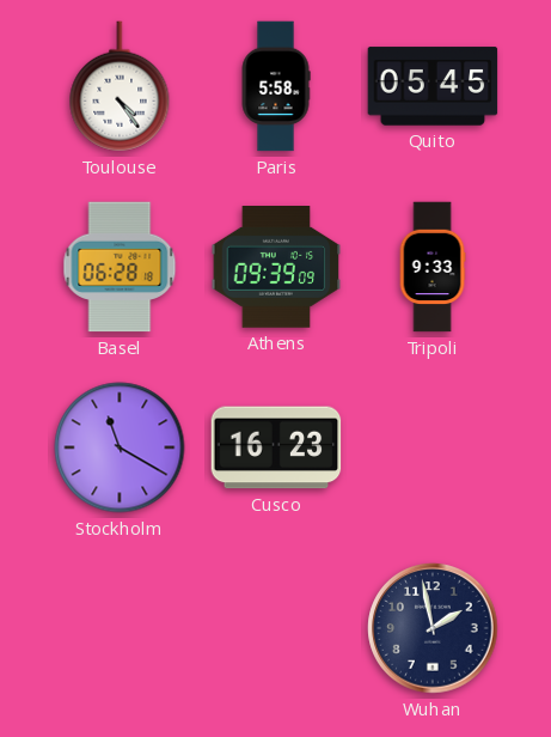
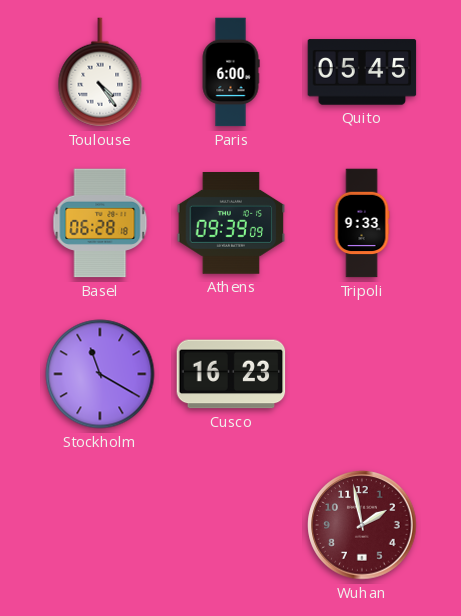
Paris: 5:58 -> 6:00 (231, 72)
Wuhan dial: navy -> burgundy (362, 525)
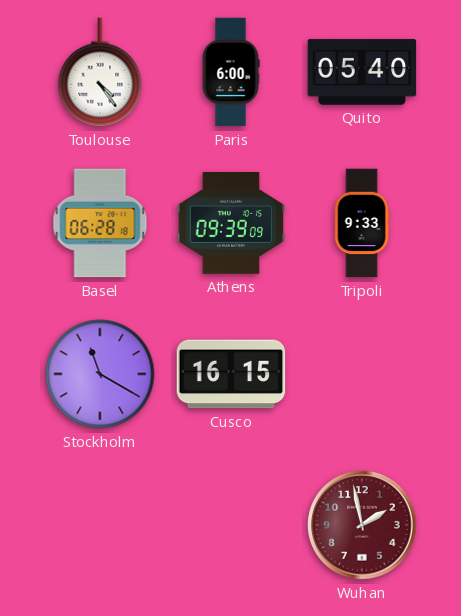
Quito: 05:45 -> 05:40 (362, 72)
Cusco: 16:23 -> 16:15 (231, 374)
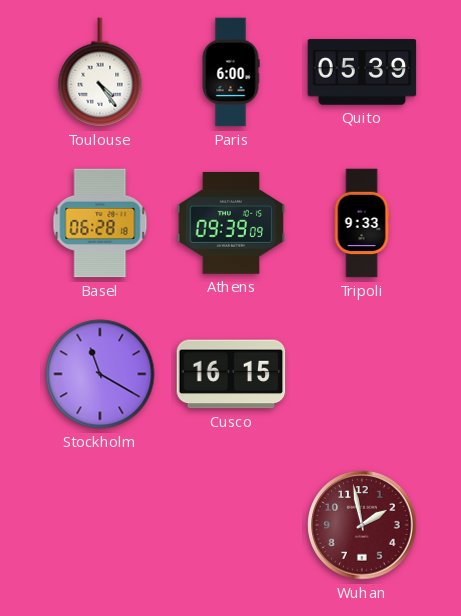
Quito: 05:40 -> 05:39 (362, 72)
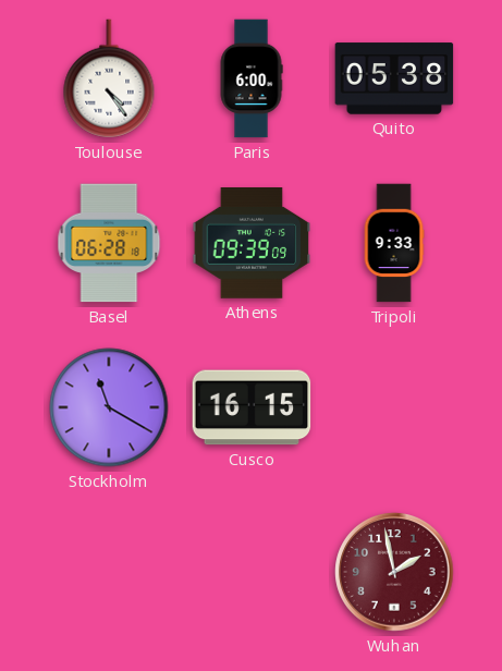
Quito: 05:39 -> 05:38 (394, 78)
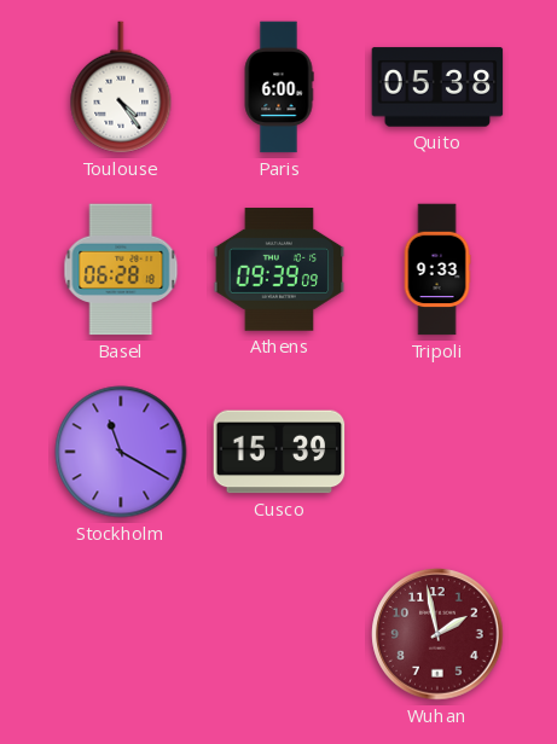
Cusco: 16:15 -> 15:39 (279, 452)
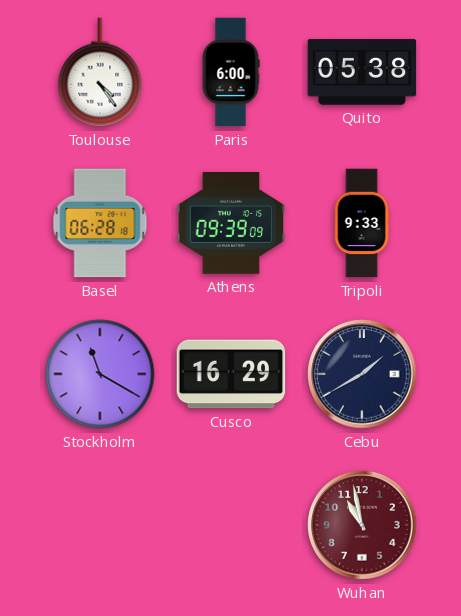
Cusco: 15:39 -> 16:29 (231, 374)
Cebu: none -> 1:40 (362, 374)
Wuhan: 1:58 -> 10:58 (362, 525)
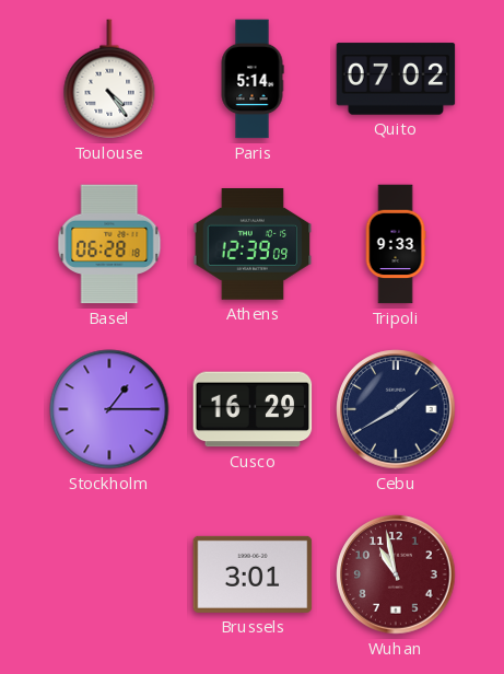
Paris: 6:00 -> 5:14 (253, 79)
Quito: 05:38 -> 07:02 (396, 79)
Athens: 09:39 -> 12:39 (253, 245)
Stockholm: 11:20 -> 1:15 (109, 409)
Brussels: none -> 3:01 (253, 574)
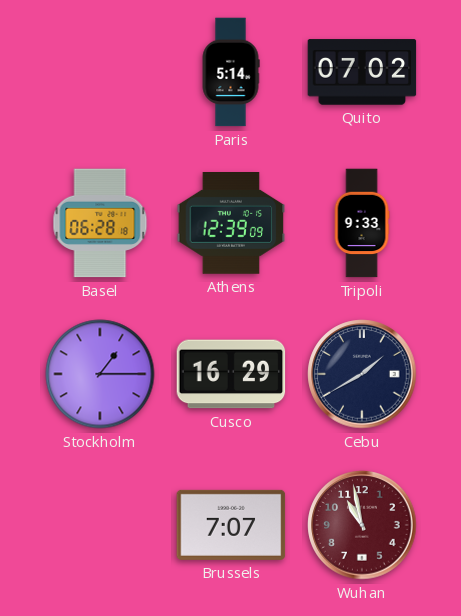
Toulouse: 4:24 -> none (109, 79)
Brussels: 3:01 -> 7:07 (231, 525)
